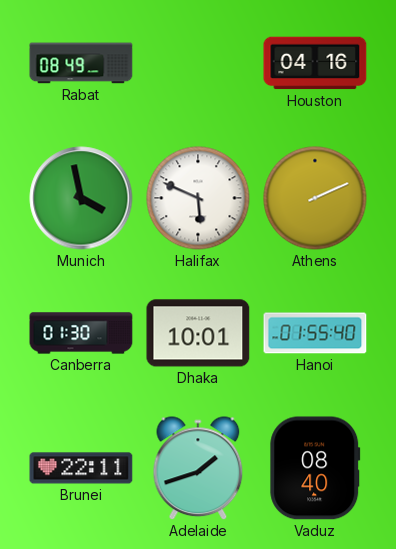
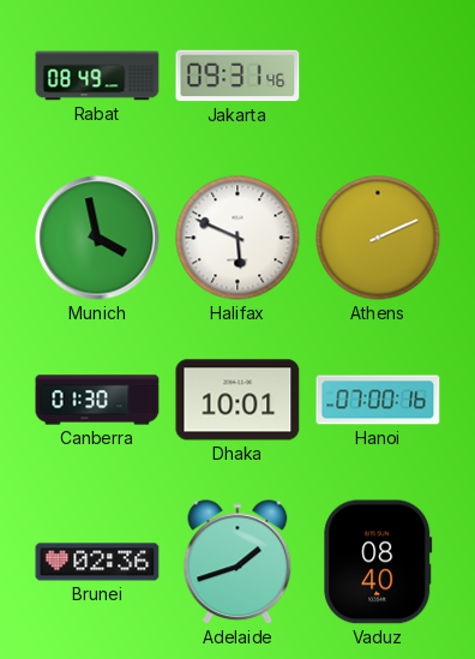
Jakarta: none -> 09:31 (237, 76)
Houston: 04:16 -> none (315, 63)
Hanoi: 01:55 -> 07:00 (378, 400)
Brunei: 22:11 -> 02:36 (97, 562)
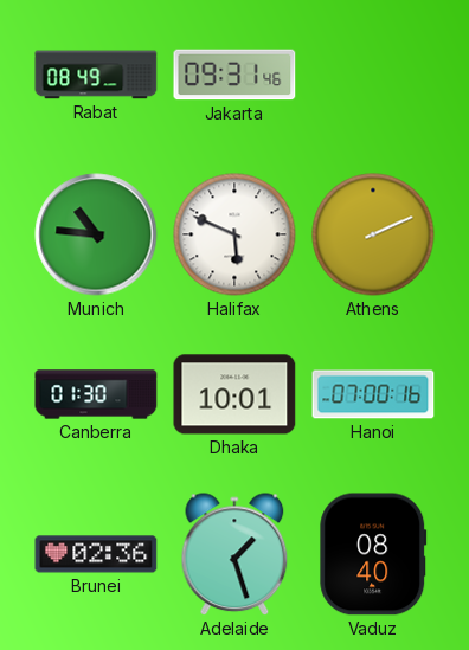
Munich: 3:58 -> 10:46 (96, 234)
Adelaide: 1:42 -> 1:27 (234, 555)
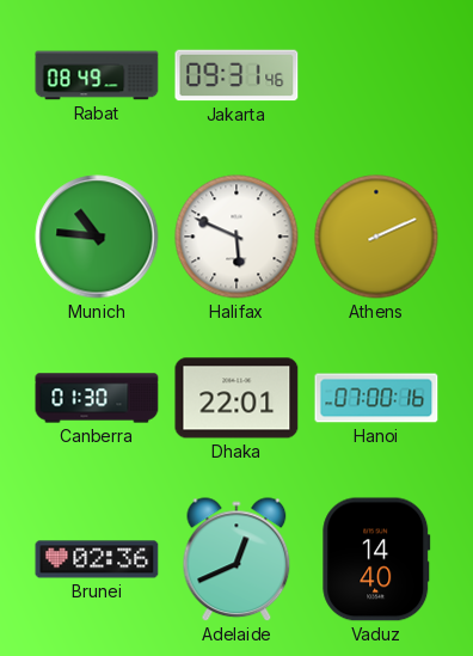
Dhaka: 10:01 -> 22:01 (236, 398)
Adelaide: 1:27 -> 12:41 (236, 560)
Vaduz: 08:40 -> 14:40 (376, 559)
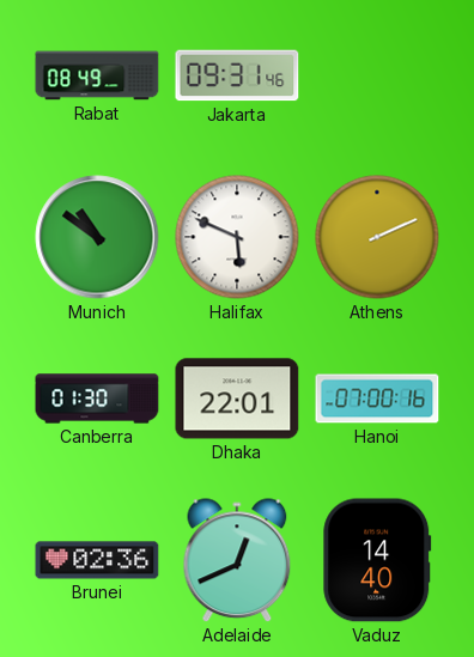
Munich: 10:46 -> 10:51 (97, 237)
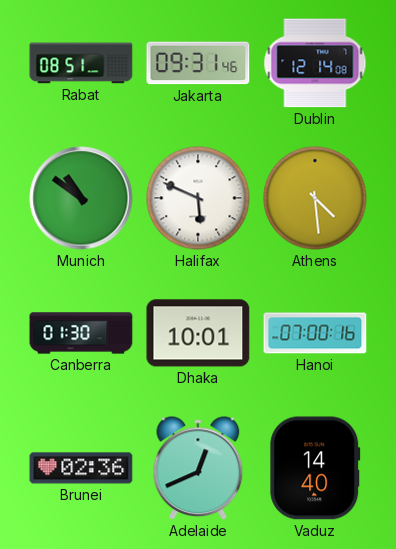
Rabat: 08:49 -> 08:51 (81, 63)
Dublin: none -> 12:14 (315, 63)
Athens: 2:11 -> 4:29 (315, 198)
Dhaka: 22:01 -> 10:01 (198, 333)
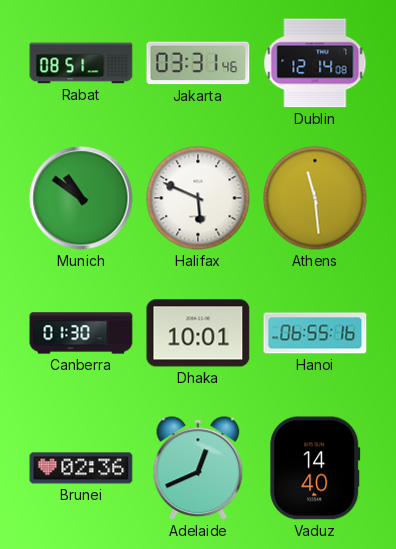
Jakarta: 09:31 -> 03:31 (198, 63)
Athens: 4:29 -> 11:29 (315, 198)
Hanoi: 07:00 -> 06:55 (315, 333)
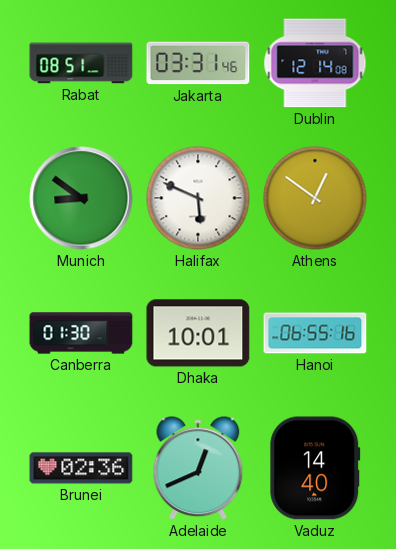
Munich: 10:51 -> 8:51 (81, 198)
Athens: 11:29 -> 12:51 (315, 198)
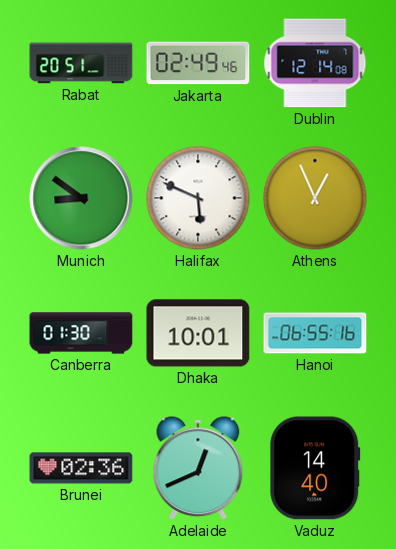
Rabat: 08:51 -> 20:51 (81, 63)
Jakarta: 03:31 -> 02:49 (198, 63)
Athens: 12:51 -> 12:56 (315, 198)
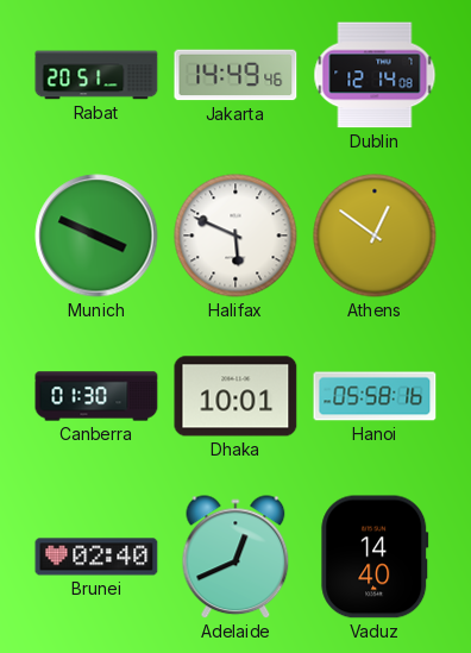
Jakarta: 02:49 -> 14:49 (235, 75)
Munich: 8:51 -> 3:49 (96, 236)
Athens: 12:56 -> 12:51 (375, 236)
Hanoi: 06:55 -> 05:58 (375, 396)
Brunei: 02:36 -> 02:40 (96, 557)
